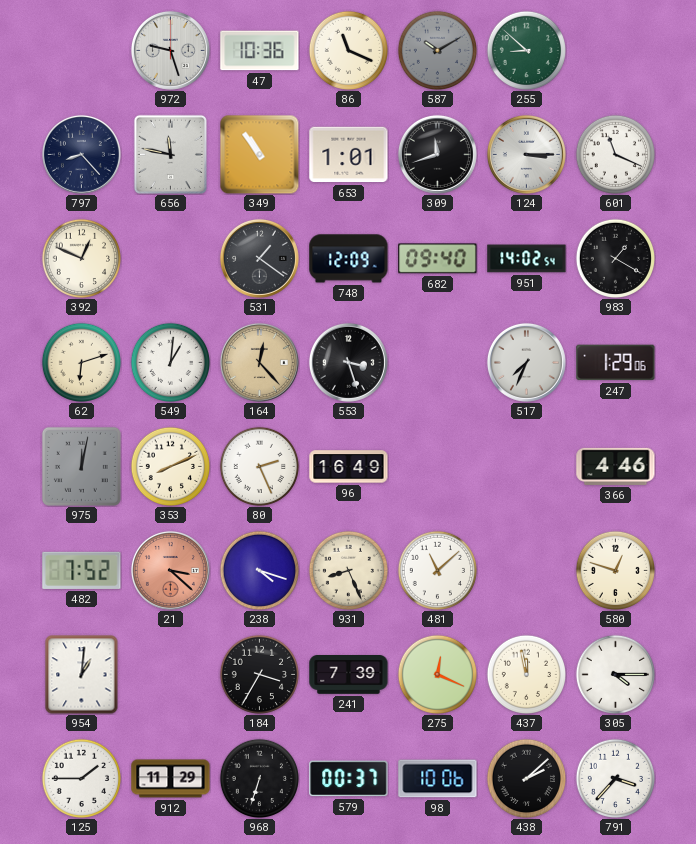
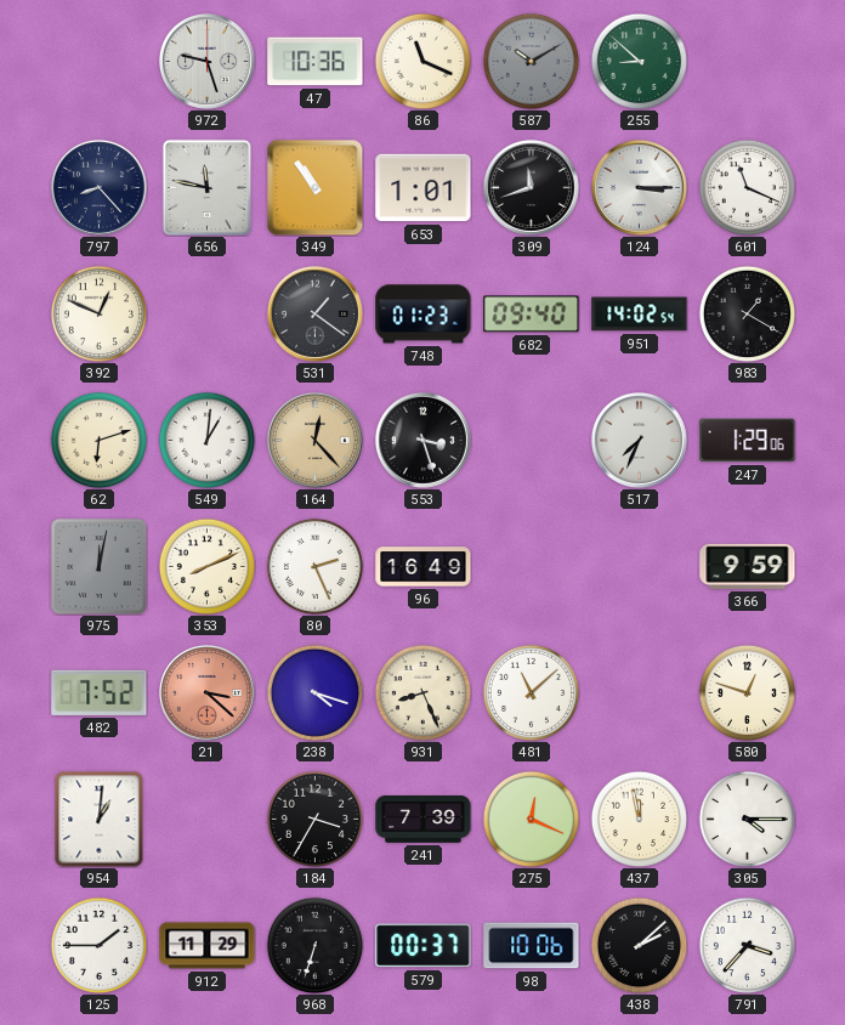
748: 12:09 -> 01:23 (424, 315)
366: 4:46 -> 9:59 (748, 566)
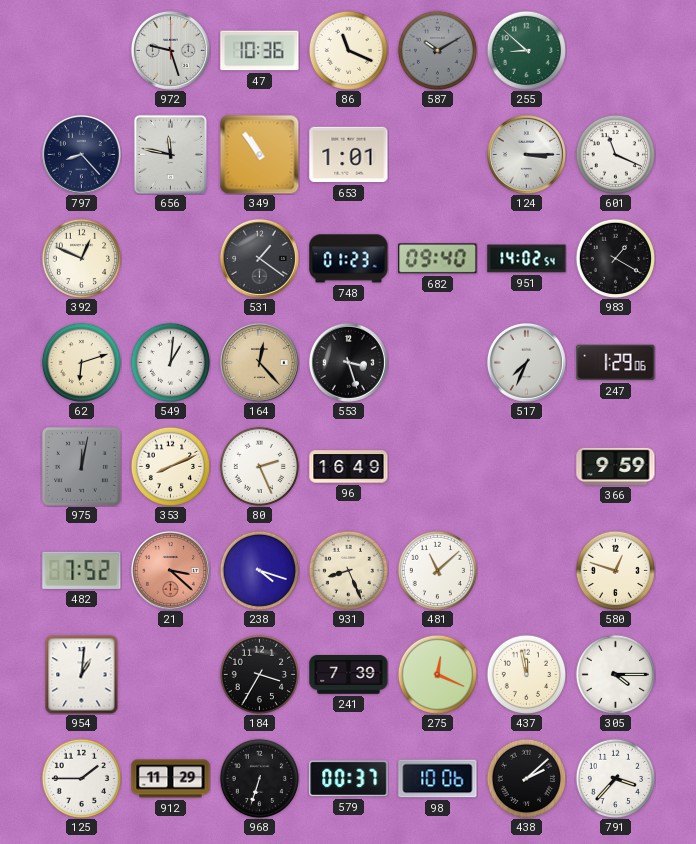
309: 11:42 -> none (531, 187)
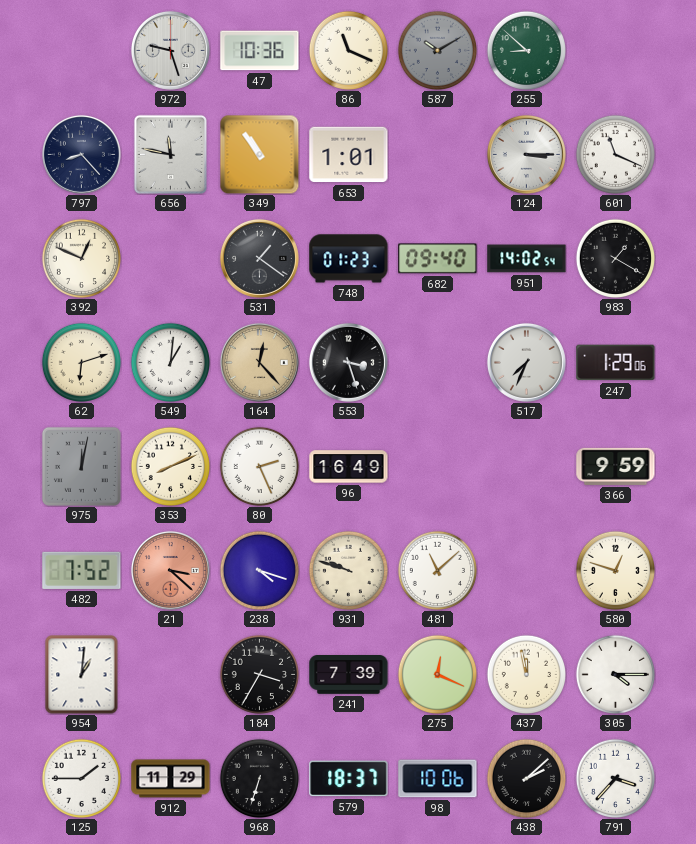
931: 8:26 -> 9:48 (348, 570)
579: 00:37 -> 18:37 (349, 779)
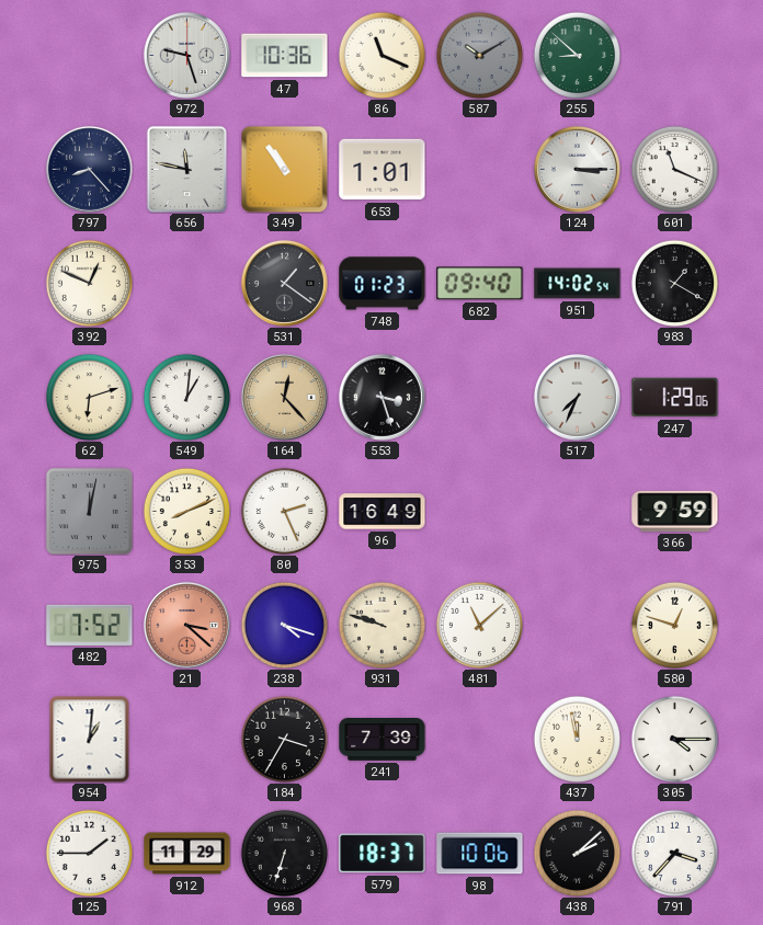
275: 12:19 -> none (437, 674)
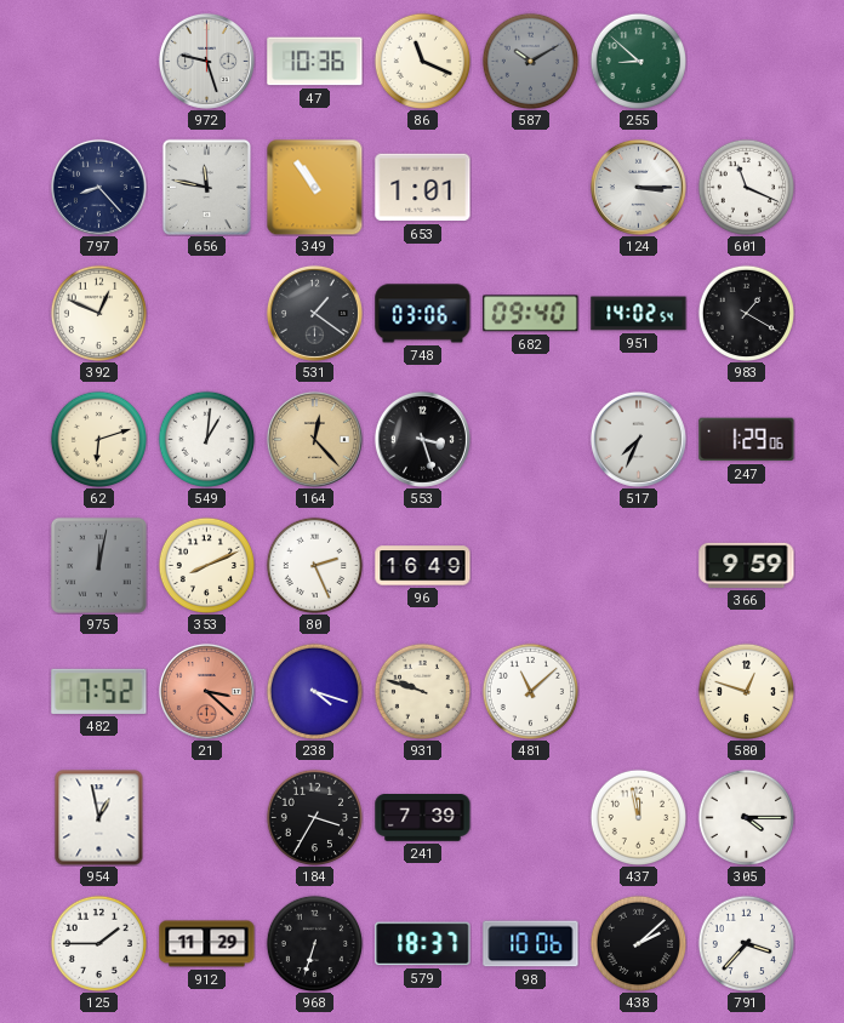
748: 01:23 -> 03:06 (423, 314)
954: 1:01 -> 12:58 (99, 818)
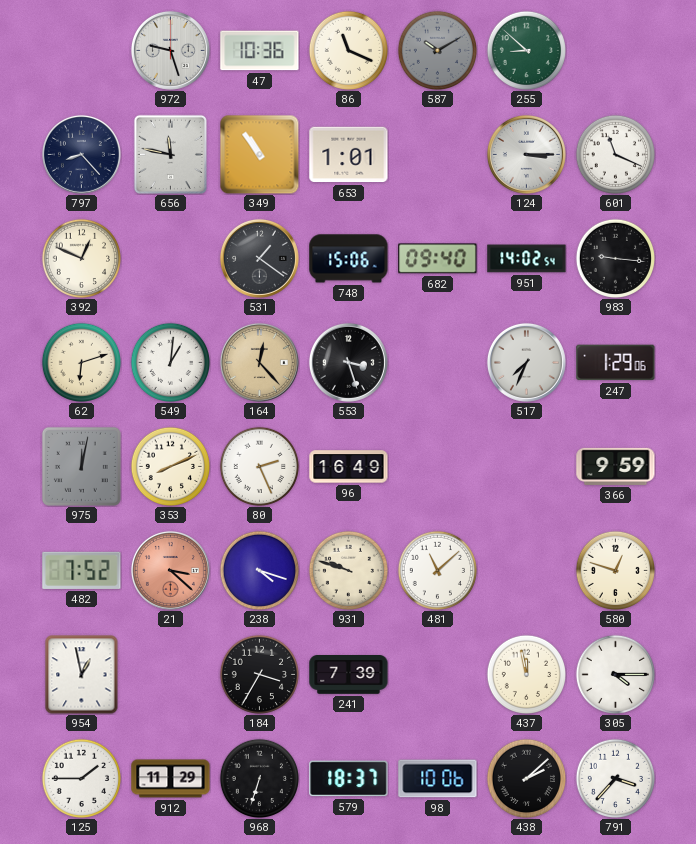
748: 03:06 -> 15:06 (349, 259)
983: 1:20 -> 9:16 (615, 258)
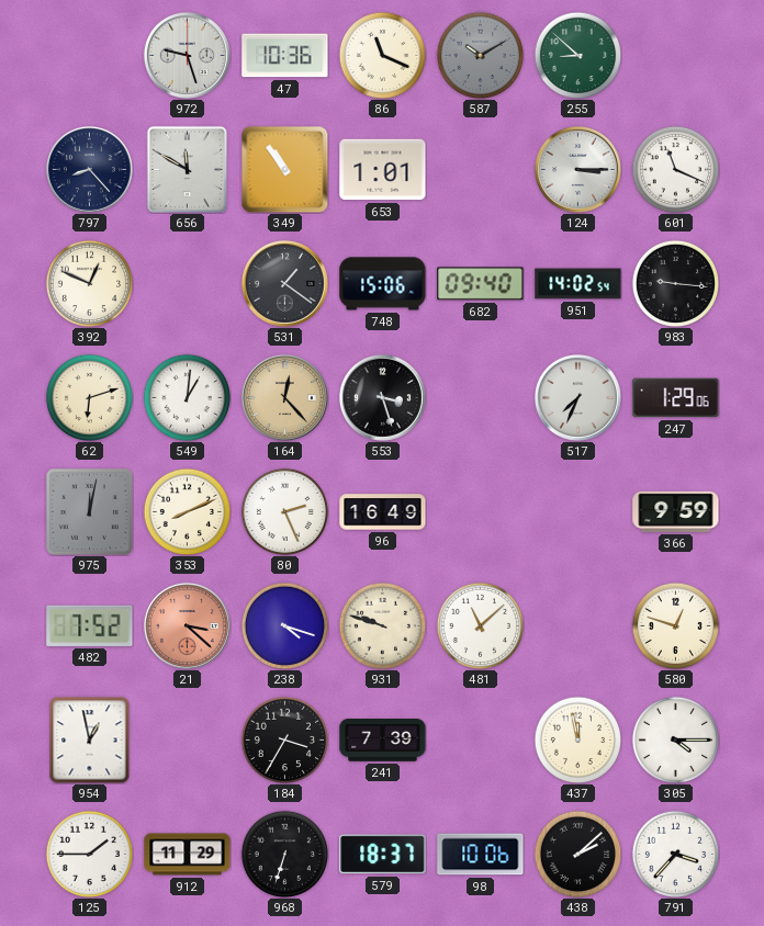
656: 11:47 -> 11:50 (187, 169)
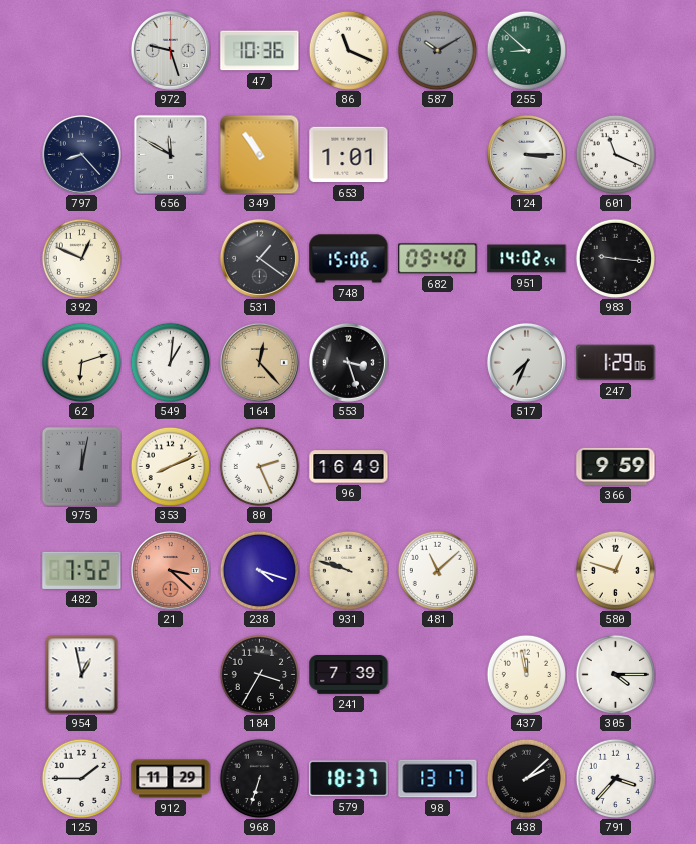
98: 10:06 -> 13:17 (438, 779)
